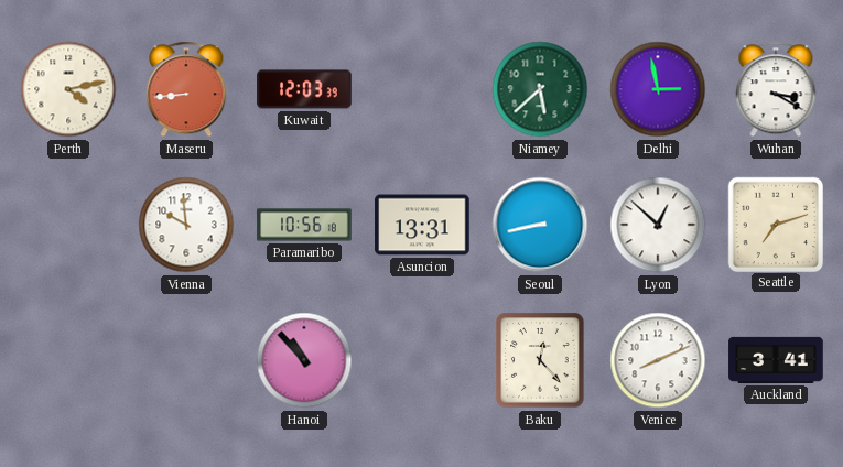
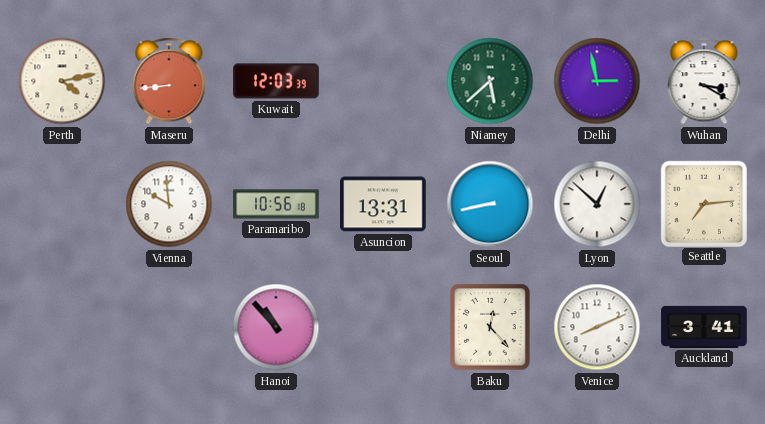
Seattle: 7:12 -> 7:14 (703, 203)
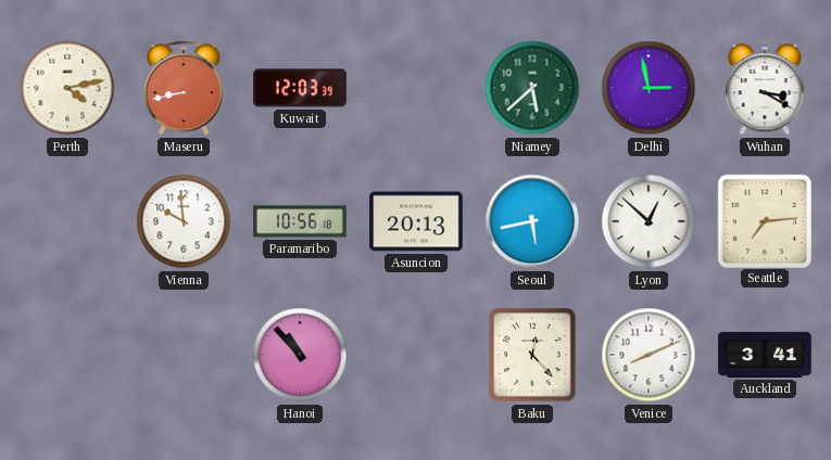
Maseru: 8:44 -> 8:43 (184, 88)
Asuncion: 13:31 -> 20:13 (416, 221)
Seoul: 8:43 -> 5:43 (532, 221)
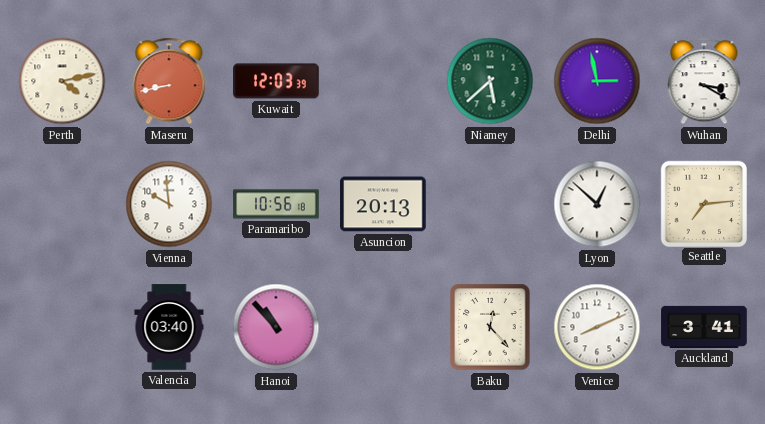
Seoul: 5:43 -> none (532, 221)
Valencia: none -> 03:40 (169, 327)
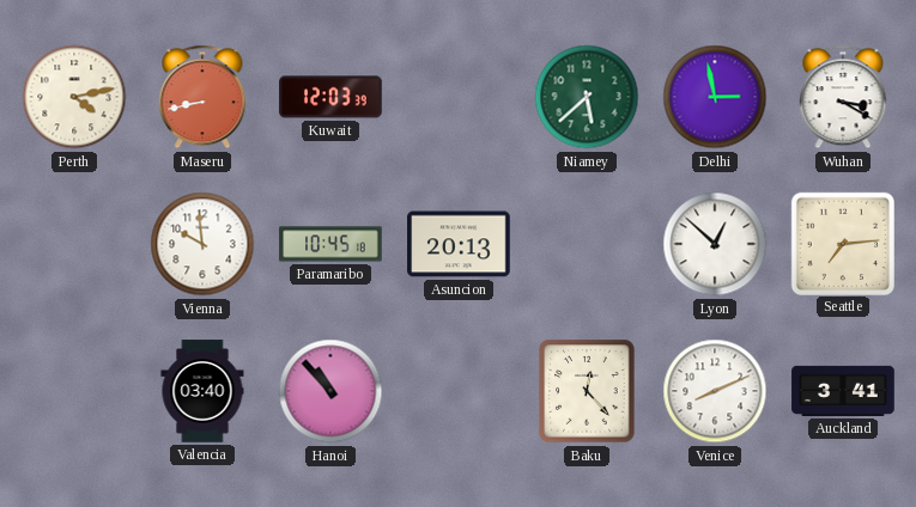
Paramaribo: 10:56 -> 10:45 (330, 244)
